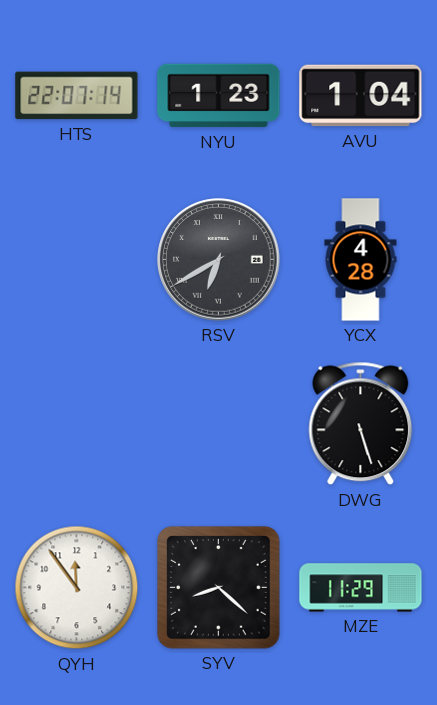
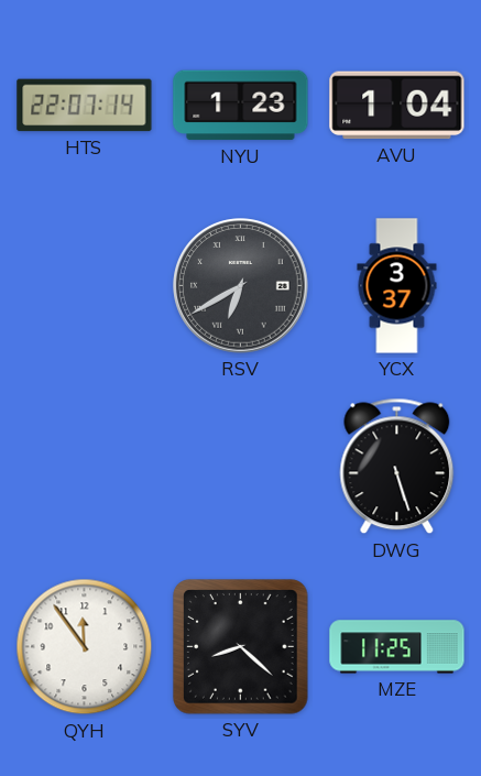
YCX: 4:28 -> 3:37 (397, 286)
MZE: 11:29 -> 11:25 (397, 647)
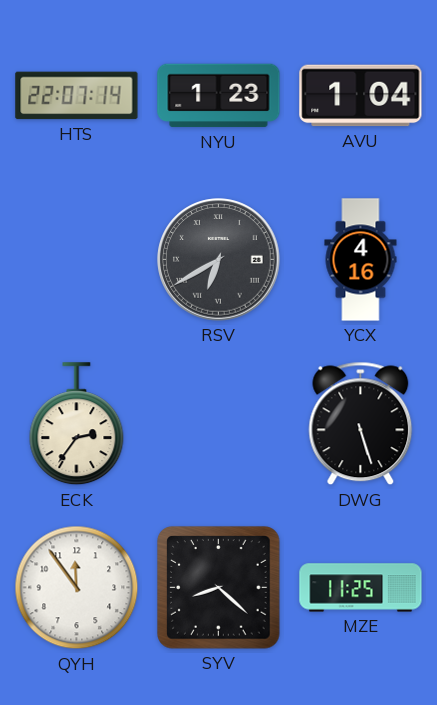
YCX: 3:37 -> 4:16 (361, 260)
ECK: none -> 2:36 (77, 424)
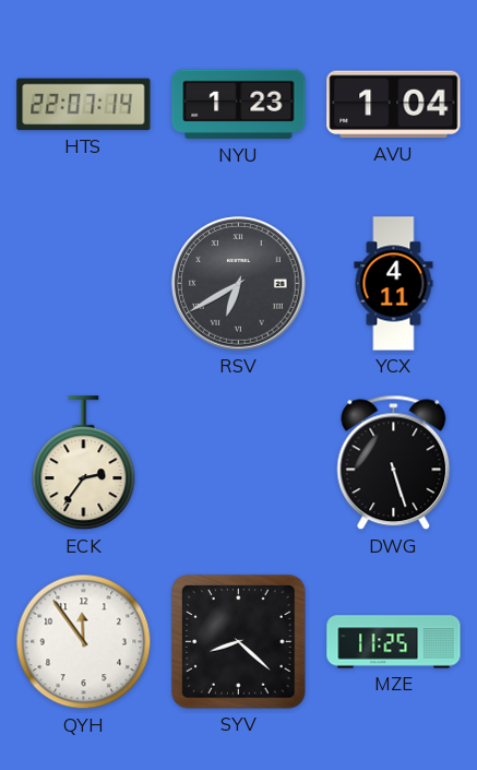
YCX: 4:16 -> 4:11 (394, 284)
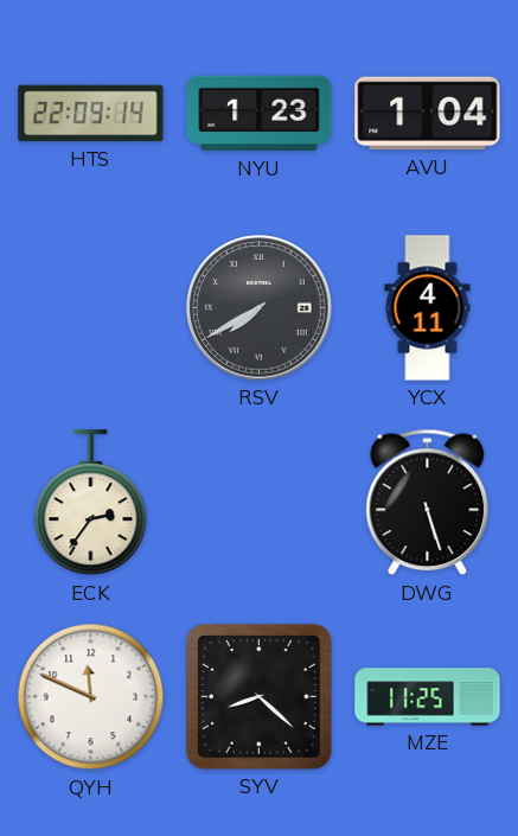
HTS: 22:07 -> 22:09 (91, 114)
RSV: 6:40 -> 7:40 (260, 308)
QYH: 11:54 -> 11:49 (91, 697)
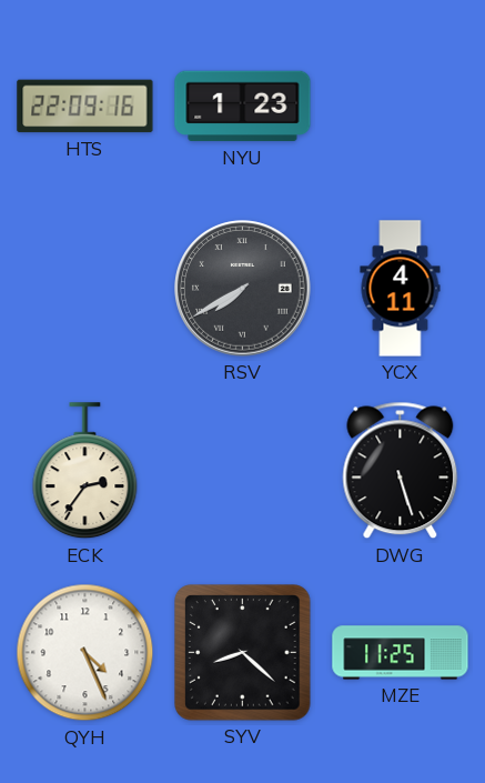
HTS: 22:09:14 -> 22:09:16 (85, 107)
AVU: 1:04 -> none (428, 114)
QYH: 11:49 -> 4:26 (85, 653)
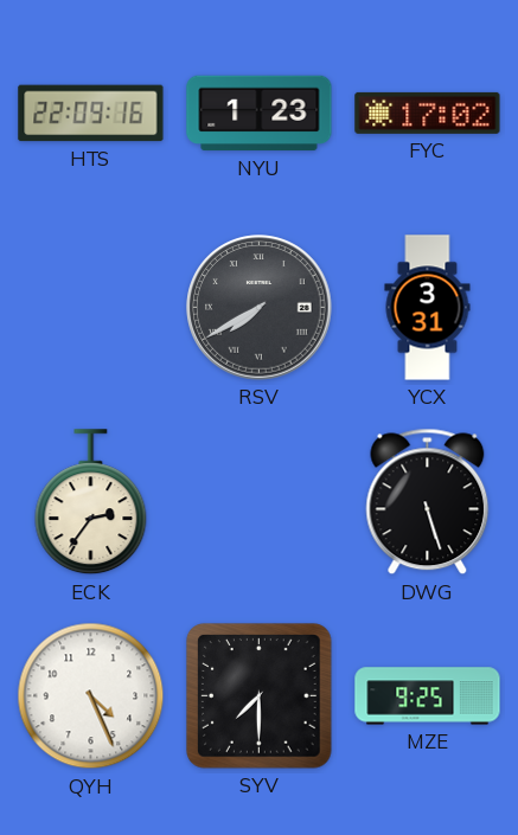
FYC: none -> 17:02 (428, 113)
YCX: 4:11 -> 3:31 (428, 308)
SYV: 8:22 -> 7:30 (260, 696)
MZE: 11:25 -> 9:25 (428, 696)
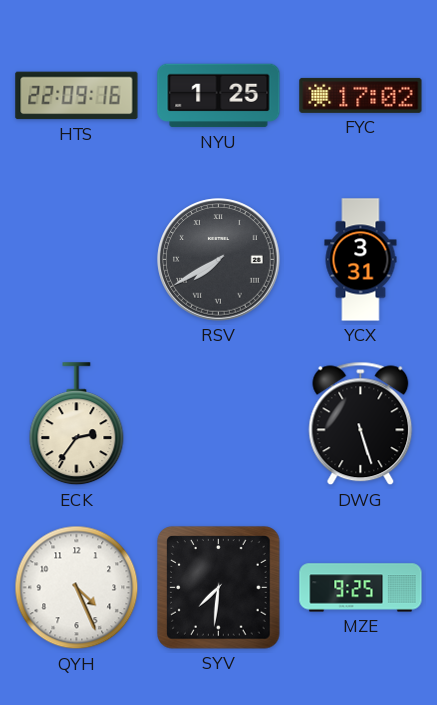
NYU: 1:23 -> 1:25 (219, 96)
SYV: 7:30 -> 7:31 (219, 588)
